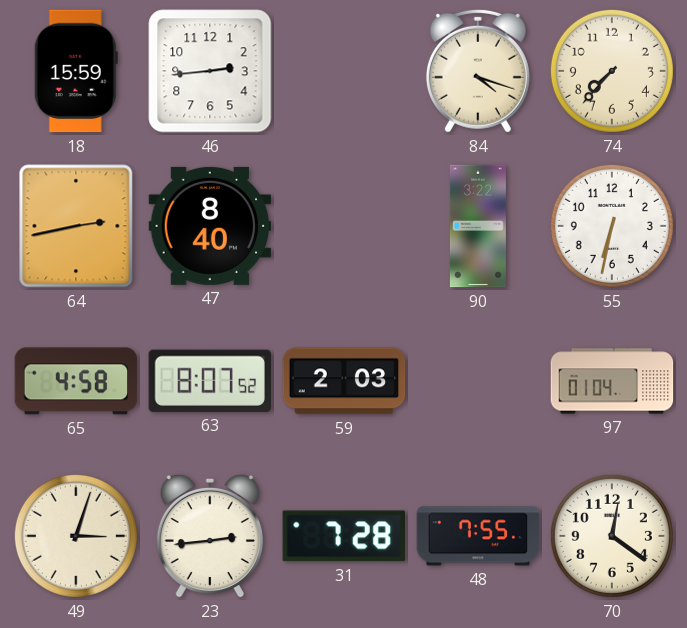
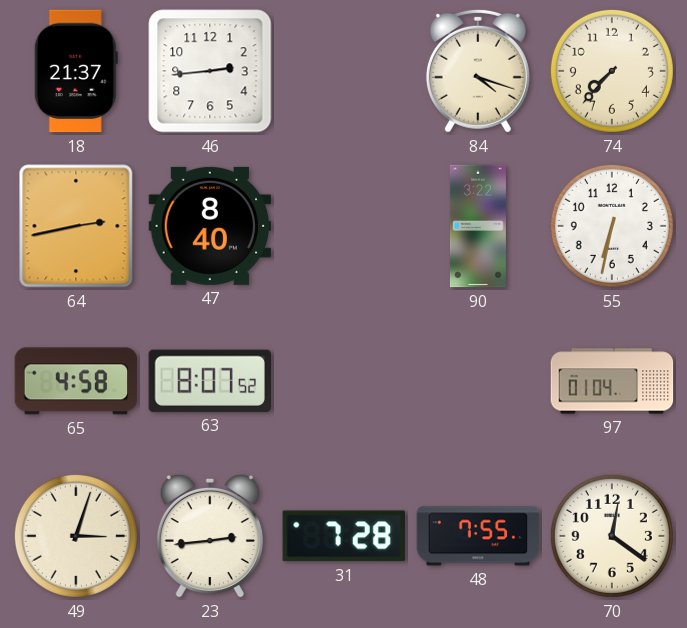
18: 15:59 -> 21:37 (76, 71)
59: 2:03 -> none (344, 381)
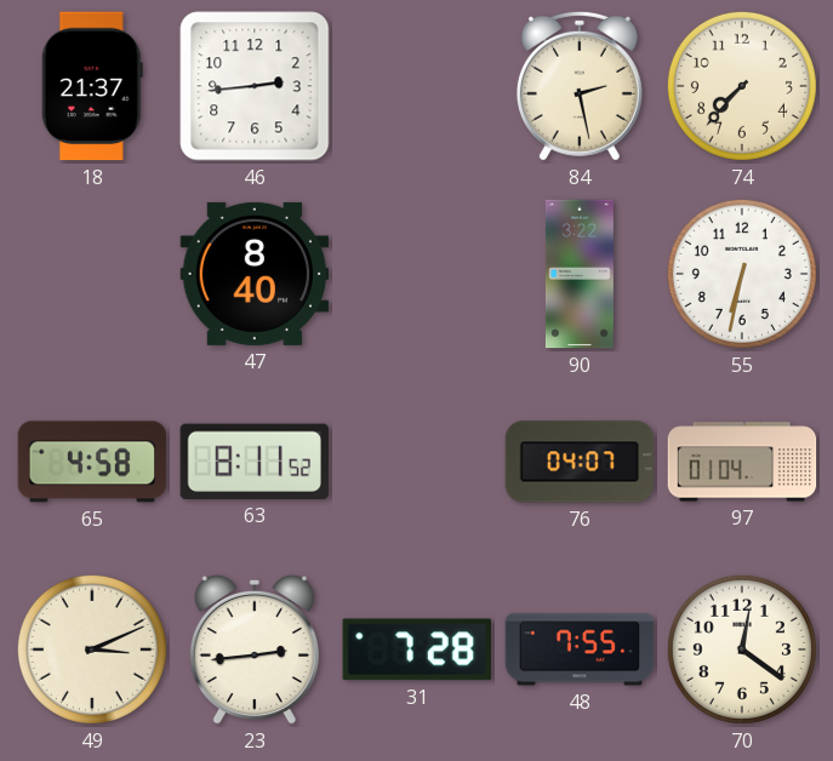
84: 4:18 -> 2:28 (580, 86)
64: 2:43 -> none (76, 226)
63: 8:07 -> 8:11 (255, 462)
76: none -> 04:07 (580, 462)
49: 3:03 -> 3:11 (92, 650)
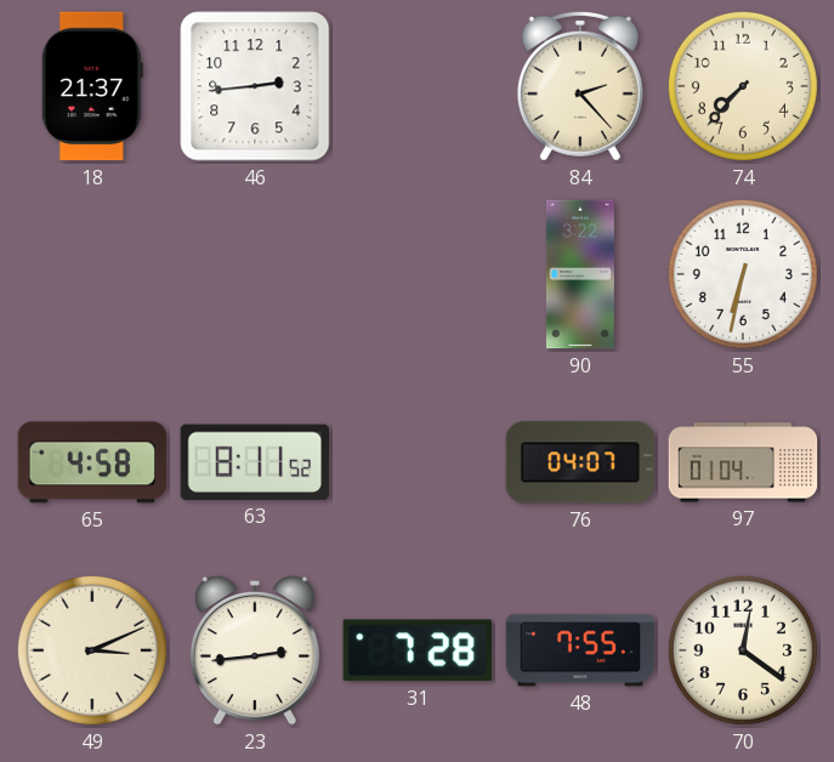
84: 2:28 -> 2:23 (580, 86)
47: 8:40 -> none (255, 274)
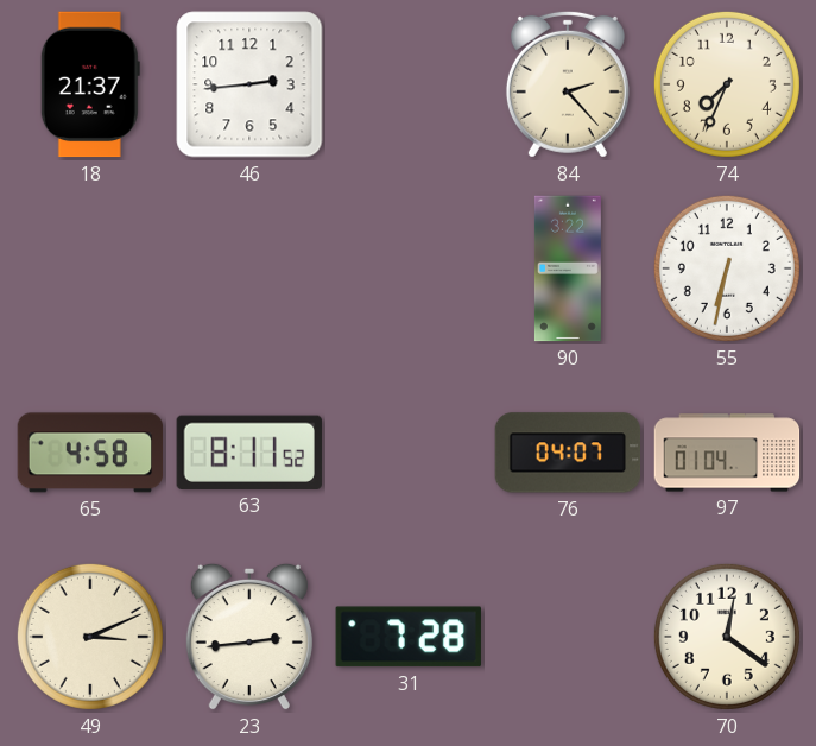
74: 7:37 -> 7:34 (727, 84)
48: 7:55 -> none (580, 650)
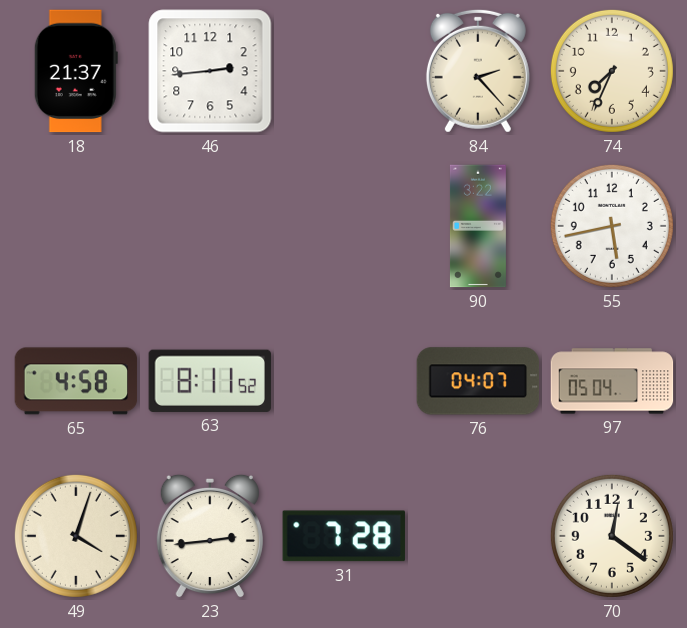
55: 6:32 -> 5:43 (612, 226)
97: 01:04 -> 05:04 (612, 381)
49: 3:11 -> 4:03 (76, 536)
